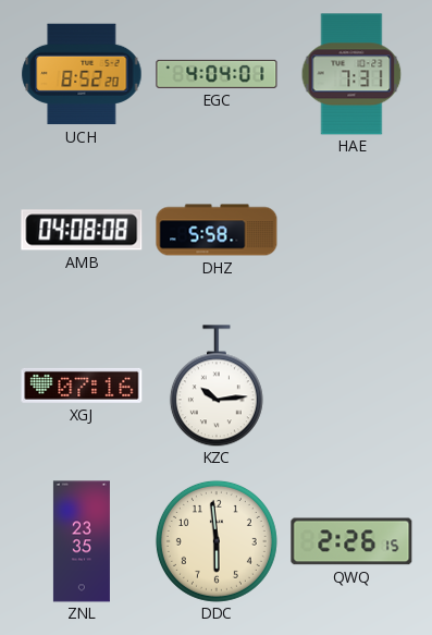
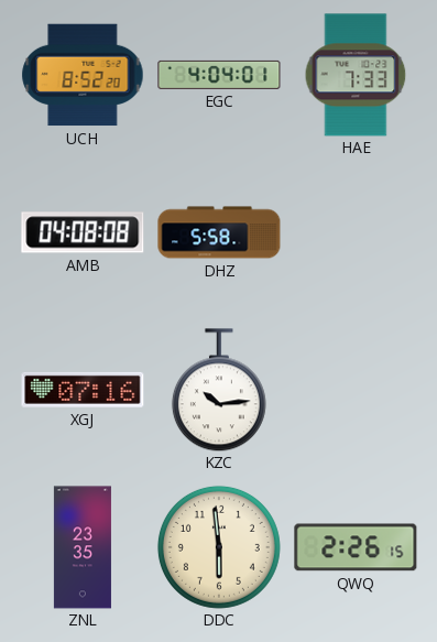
HAE: 7:31 -> 7:33 (356, 75)
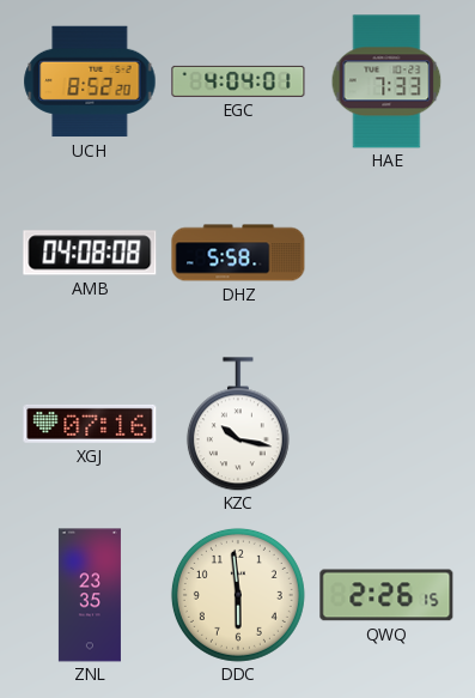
KZC: 10:14 -> 10:17 (238, 424)
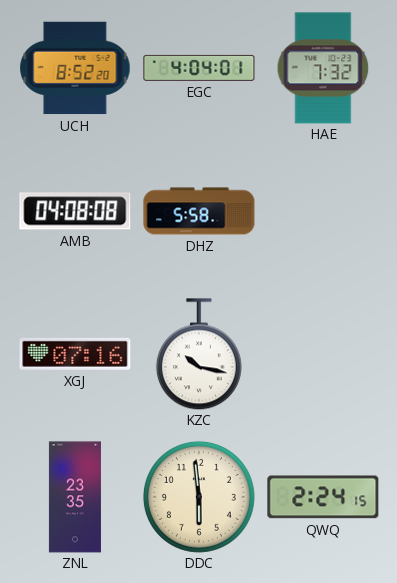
HAE: 7:33 -> 7:32 (323, 68)
QWQ: 2:26 -> 2:24 (323, 497)
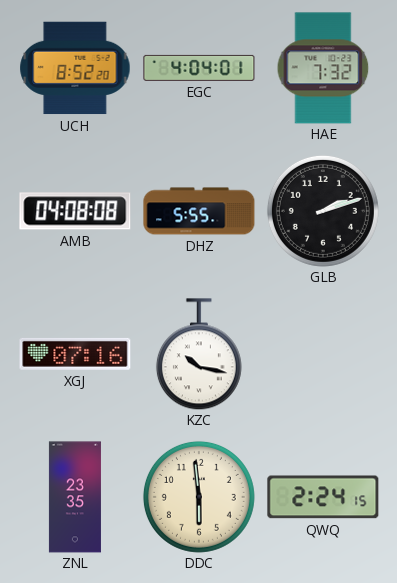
DHZ: 5:58 -> 5:55 (199, 211)
GLB: none -> 2:12 (323, 211)
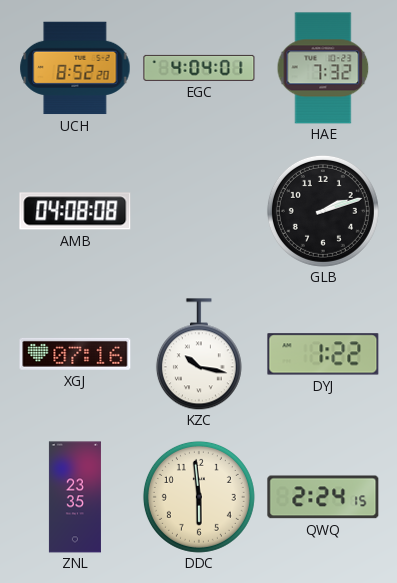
DHZ: 5:55 -> none (199, 211)
DYJ: none -> 1:22 (323, 354)
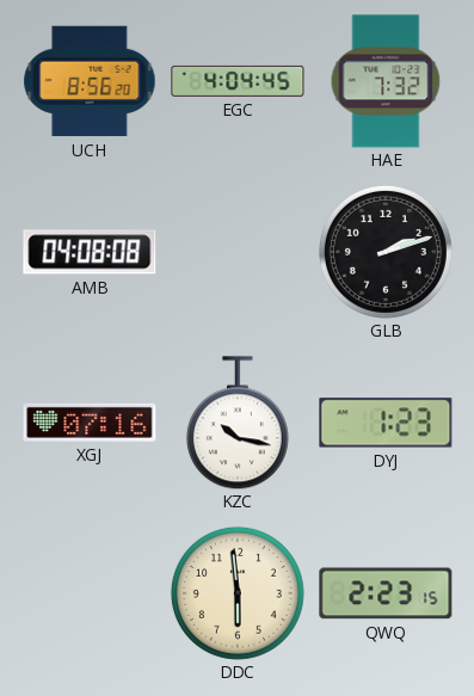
UCH: 8:52 -> 8:56 (90, 81)
EGC: 4:04:01 -> 4:04:45 (238, 81)
DYJ: 1:22 -> 1:23 (386, 423)
ZNL: 23:35 -> none (75, 497)
QWQ: 2:24 -> 2:23 (386, 593)
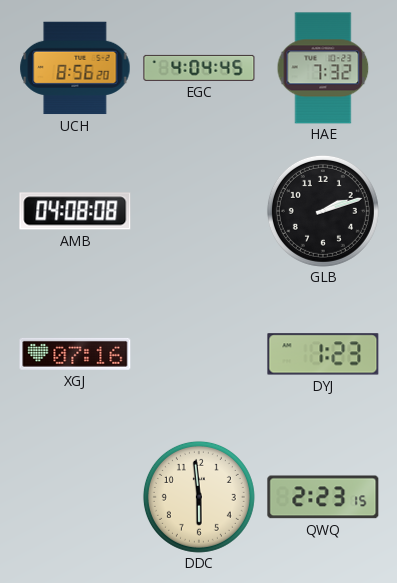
KZC: 10:17 -> none (238, 423)
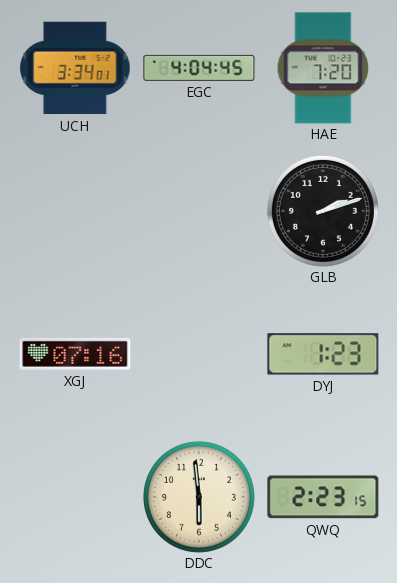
UCH: 8:56 -> 3:34 (75, 68)
HAE: 7:32 -> 7:20 (323, 68)
AMB: 04:08 -> none (75, 211)
